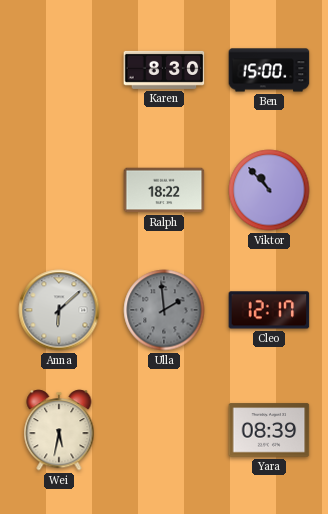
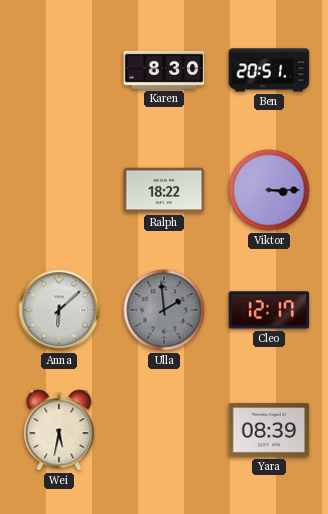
Ben: 15:00 -> 20:51 (269, 70)
Viktor: 10:53 -> 3:15 (269, 190)
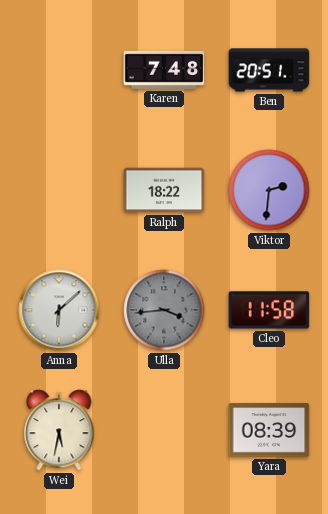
Karen: 8:30 -> 7:48 (164, 70)
Viktor: 3:15 -> 2:31 (269, 190)
Ulla: 1:59 -> 3:44 (164, 310)
Cleo: 12:17 -> 11:58 (269, 310)
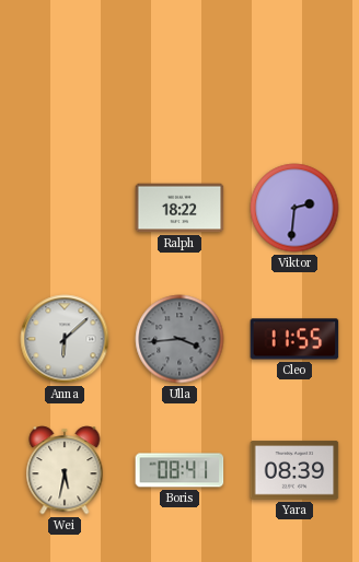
Karen: 7:48 -> none (164, 70)
Ben: 20:51 -> none (269, 70)
Cleo: 11:58 -> 11:55 (294, 339)
Boris: none -> 08:41 (179, 470)
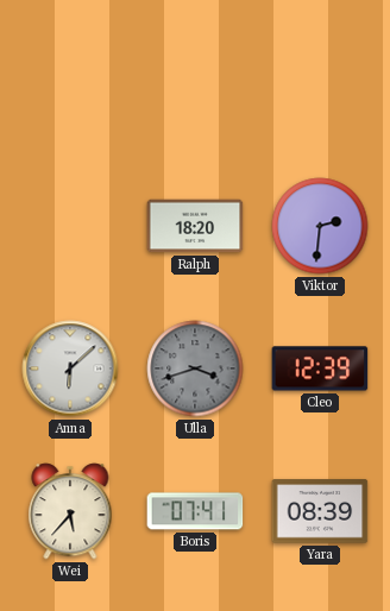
Ralph: 18:22 -> 18:20 (195, 226)
Ulla: 3:44 -> 3:42 (195, 369)
Cleo: 11:55 -> 12:39 (320, 369)
Wei: 5:32 -> 5:37 (70, 511)
Boris: 08:41 -> 07:41 (195, 511)
